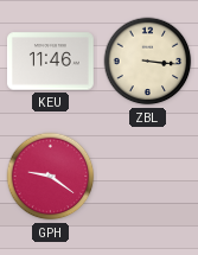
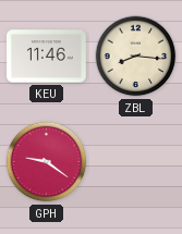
ZBL: 3:16 -> 8:16 (136, 57)
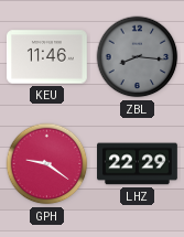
ZBL dial: cream -> grey (138, 57)
LHZ: none -> 22:29 (138, 164)
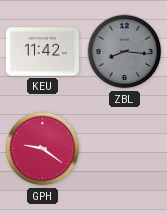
KEU: 11:46 -> 11:42 (43, 52)
LHZ: 22:29 -> none (138, 164)
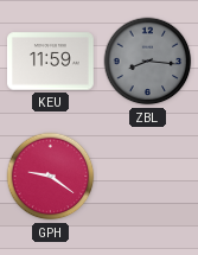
KEU: 11:42 -> 11:59 (51, 62)
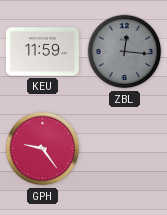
ZBL: 8:16 -> 12:16 (125, 52)
GPH: 9:21 -> 9:24 (43, 149)
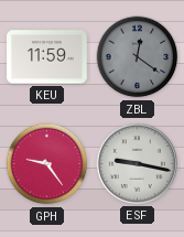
ZBL: 12:16 -> 12:21 (138, 57)
ESF: none -> 9:17 (137, 163)
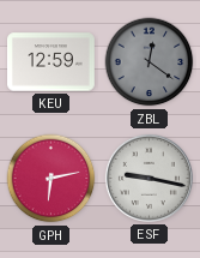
KEU: 11:59 -> 12:59 (51, 62)
GPH: 9:24 -> 6:13 (51, 179)
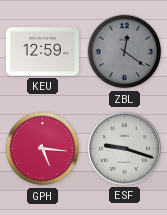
GPH: 6:13 -> 5:16 (43, 149)
ESF: 9:17 -> 9:18 (124, 148)
